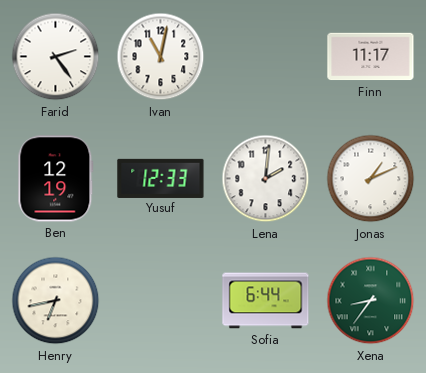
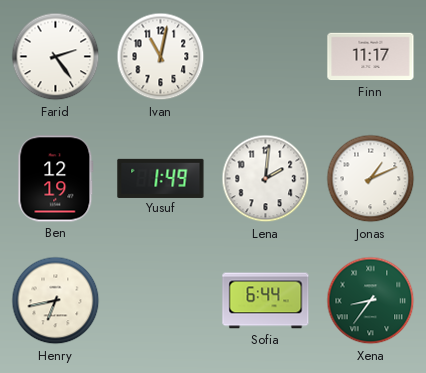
Yusuf: 12:33 -> 1:49 (161, 178)
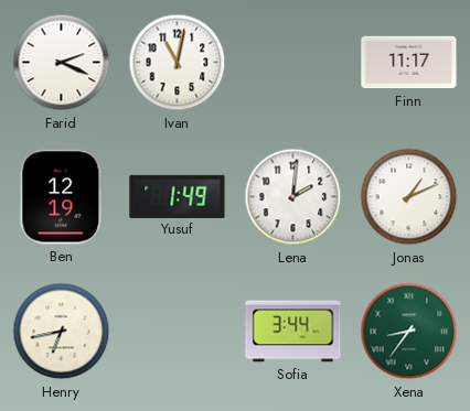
Farid: 2:24 -> 2:19 (62, 63)
Sofia: 6:44 -> 3:44 (293, 332)
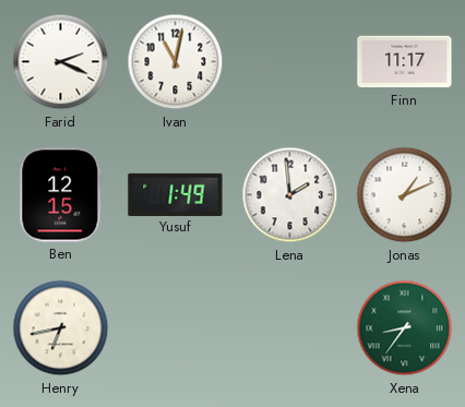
Ben: 12:19 -> 12:15 (61, 195)
Lena: 2:01 -> 1:59 (290, 195)
Sofia: 3:44 -> none (293, 332)
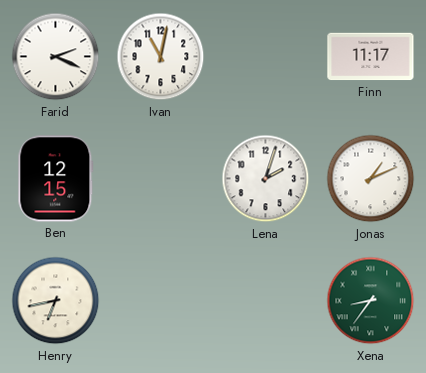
Yusuf: 1:49 -> none (176, 194)
Lena: 1:59 -> 2:03 (266, 179)
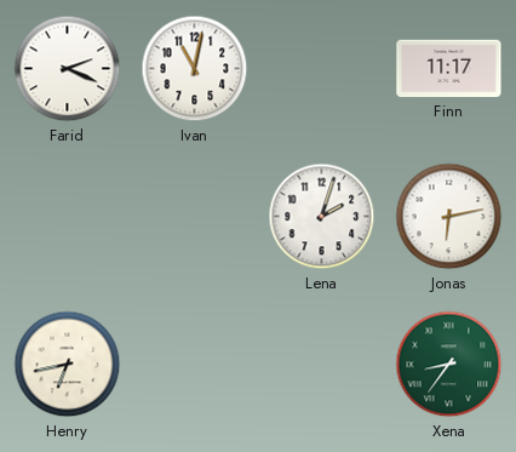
Ben: 12:15 -> none (56, 179)
Jonas: 1:11 -> 6:13 (449, 217)
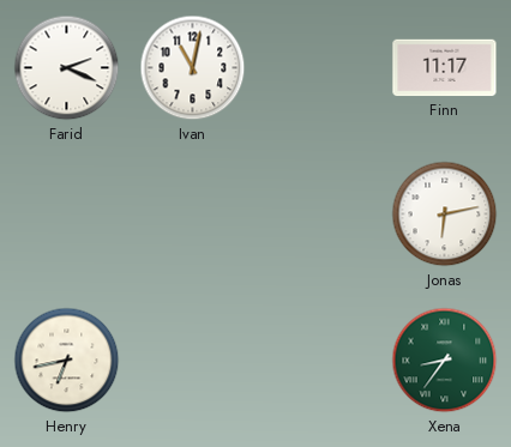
Lena: 2:03 -> none (322, 217)
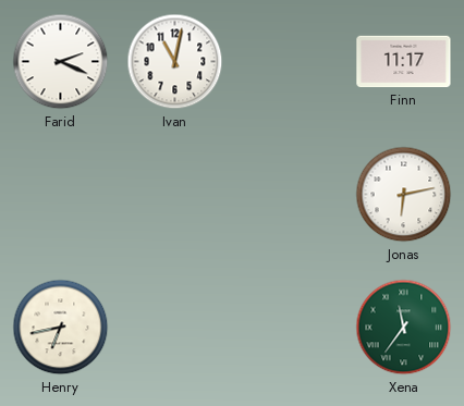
Xena: 8:36 -> 11:36 (404, 328)
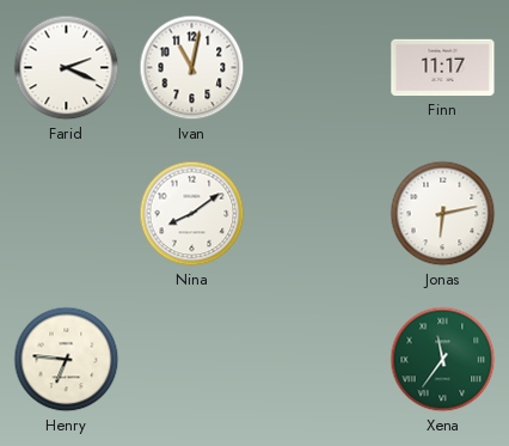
Nina: none -> 8:09 (192, 214)
Henry: 6:43 -> 6:46 (67, 360)
